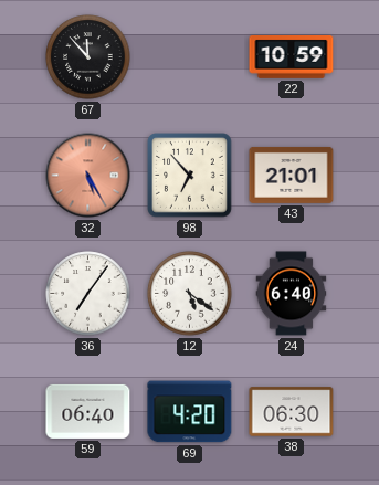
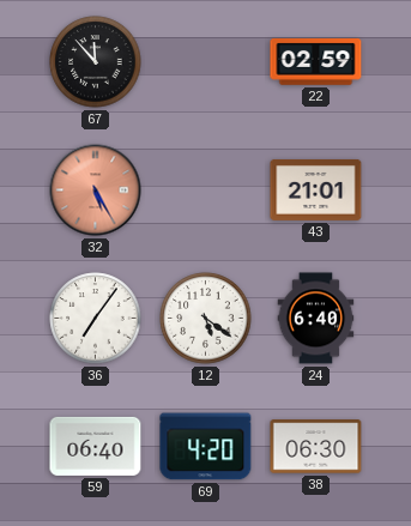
22: 10:59 -> 02:59 (316, 62)
98: 6:53 -> none (190, 176)
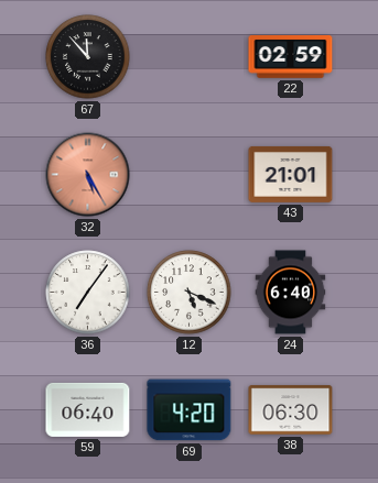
12: 5:21 -> 5:19 (190, 293)
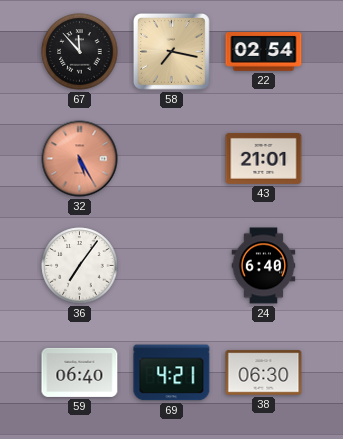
58: none -> 7:17 (172, 52)
22: 02:59 -> 02:54 (264, 52)
12: 5:19 -> none (190, 293)
69: 4:20 -> 4:21 (172, 373)
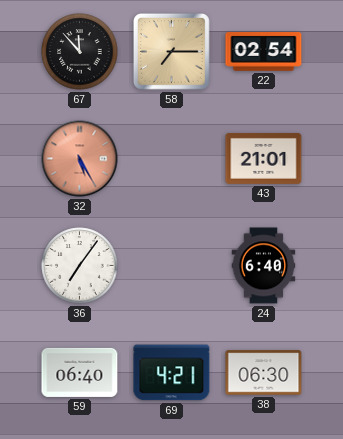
58: 7:17 -> 7:15 (172, 52)
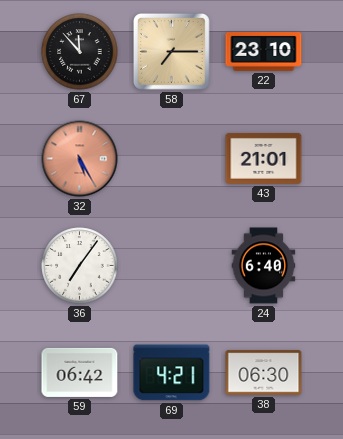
22: 02:54 -> 23:10 (264, 52)
59: 06:40 -> 06:42 (80, 372)
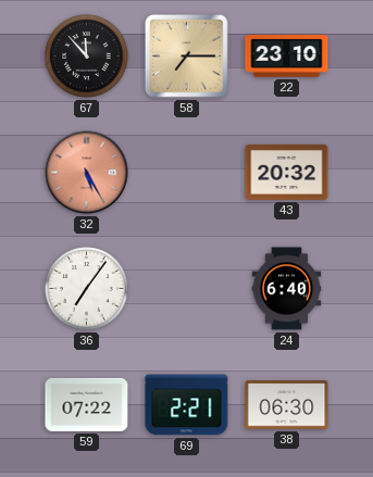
43: 21:01 -> 20:32 (287, 172)
59: 06:42 -> 07:22 (87, 404)
69: 4:21 -> 2:21 (187, 405)
